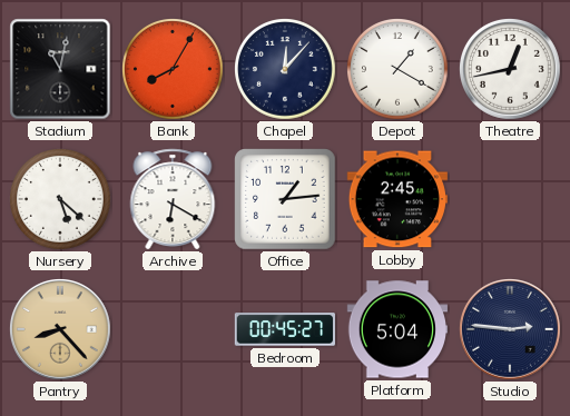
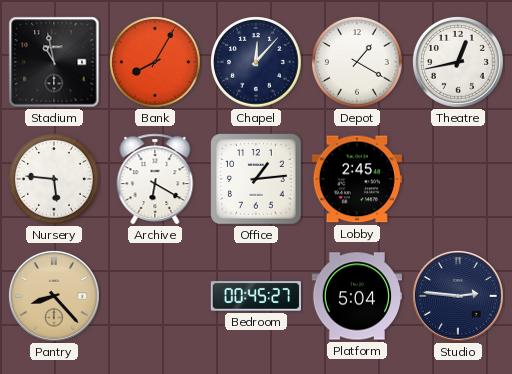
Stadium: 11:02 -> 10:58 (54, 62)
Nursery: 5:22 -> 5:46 (55, 180)
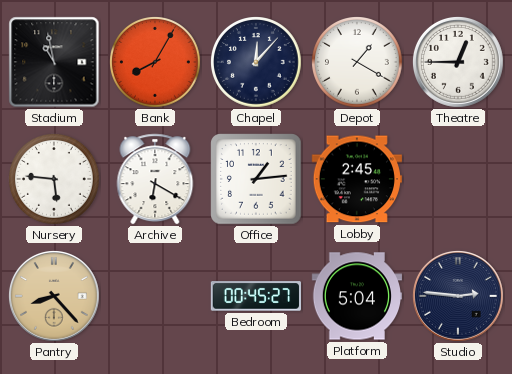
Theatre: 12:43 -> 12:45 (458, 62)
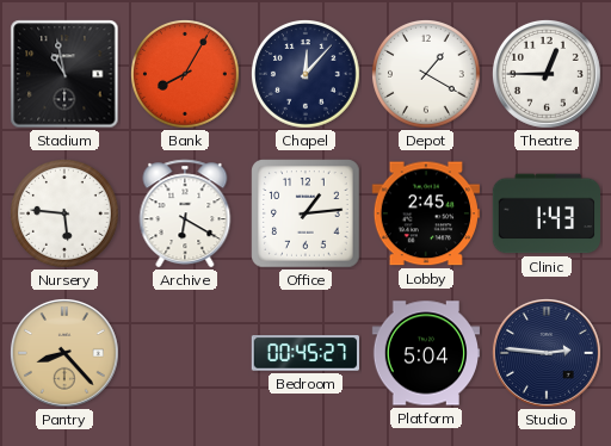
Clinic: none -> 1:43 (545, 213)
